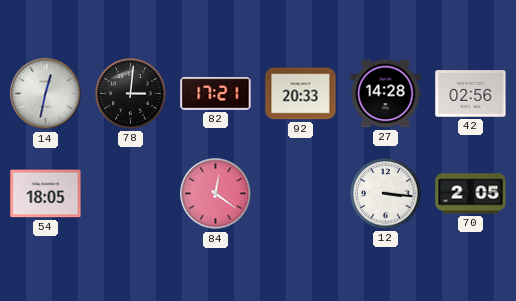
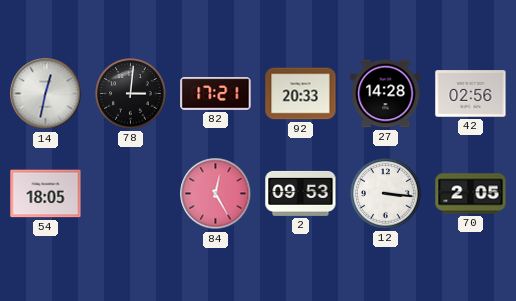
84: 12:21 -> 12:25 (216, 194)
2: none -> 09:53 (301, 193)
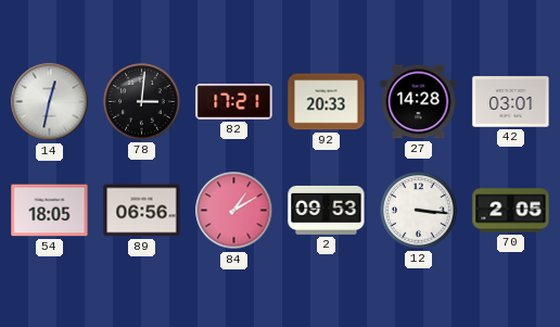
42: 02:56 -> 03:01 (511, 102)
89: none -> 06:56 (142, 211)
84: 12:25 -> 1:10 (234, 211)
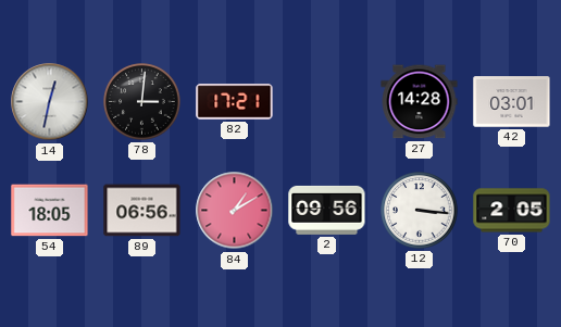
92: 20:33 -> none (327, 102)
2: 09:53 -> 09:56 (327, 210)
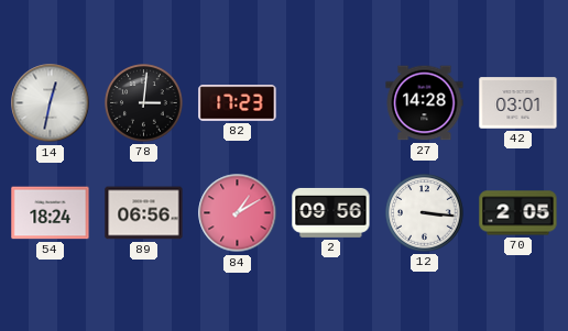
82: 17:21 -> 17:23 (238, 103)
54: 18:05 -> 18:24 (51, 213)
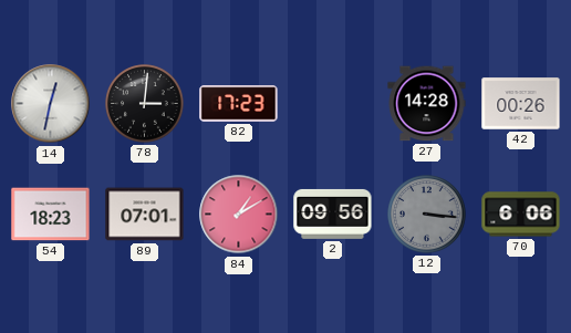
42: 03:01 -> 00:26 (521, 104)
54: 18:24 -> 18:23 (51, 215)
89: 06:56 -> 07:01 (145, 215)
12 dial: white -> grey (427, 215)
70: 2:05 -> 6:06 (521, 215)
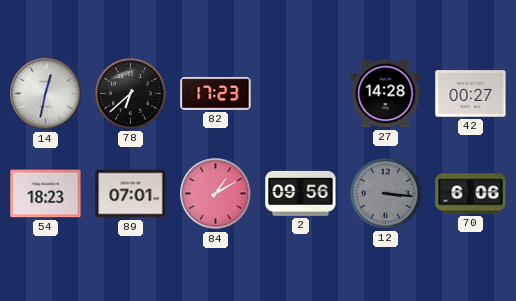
78: 3:01 -> 6:38 (131, 94)
42: 00:26 -> 00:27 (471, 94)
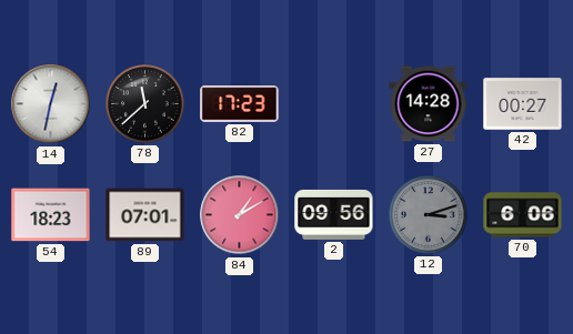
78: 6:38 -> 11:38 (145, 104)
12: 3:16 -> 3:12 (429, 215)
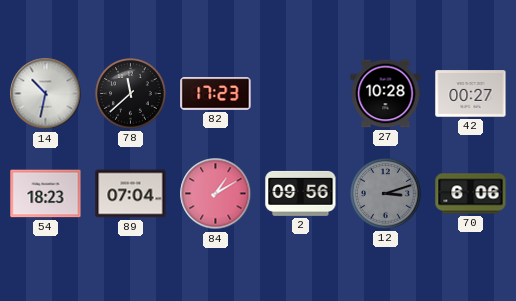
14: 12:32 -> 10:32 (46, 94)
27: 14:28 -> 10:28 (386, 94)
89: 07:01 -> 07:04 (131, 194)
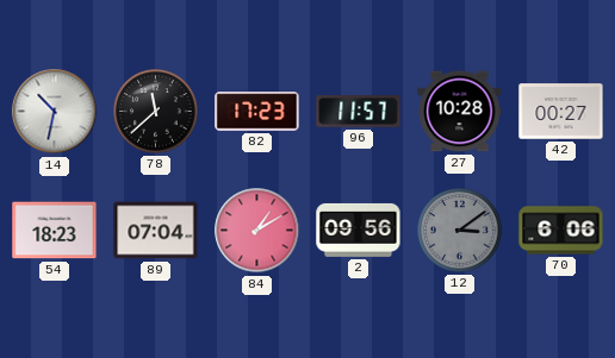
96: none -> 11:57 (359, 112)
12: 3:12 -> 3:09 (460, 231)
